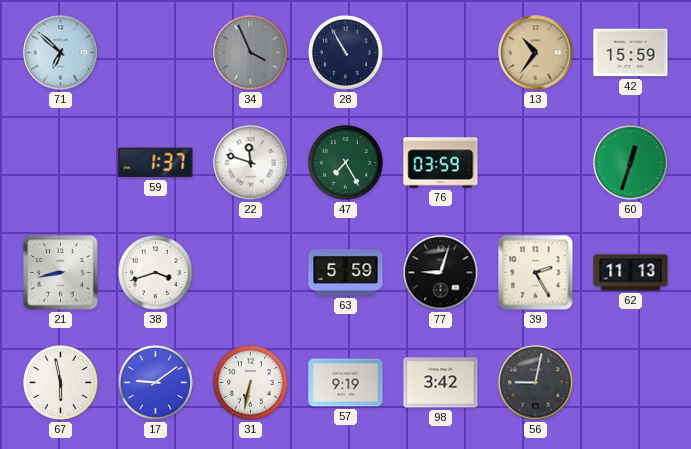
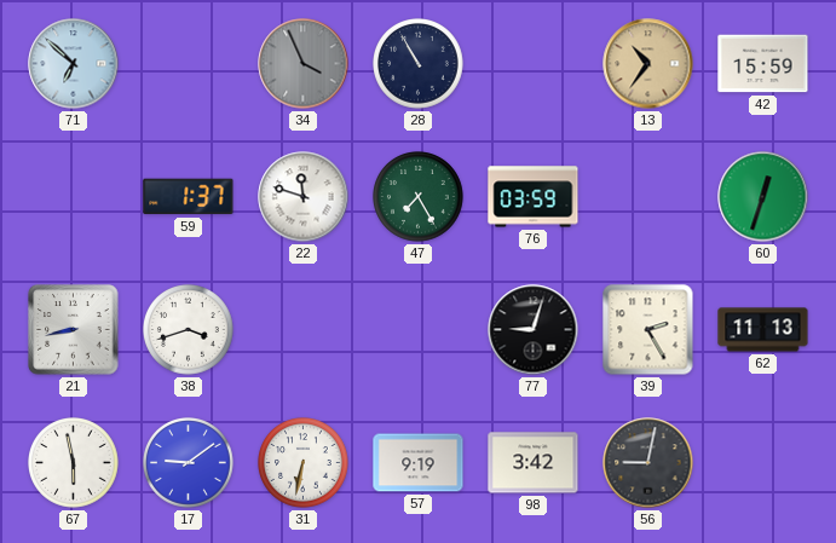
63: 5:59 -> none (346, 273)
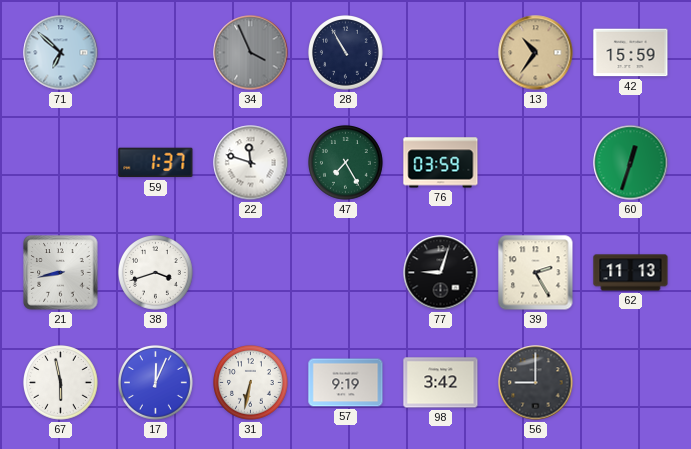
17: 9:09 -> 12:04 (156, 383)
56: 9:02 -> 9:00 (536, 383)
